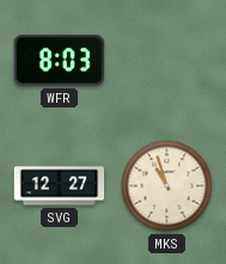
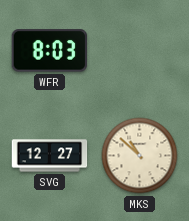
MKS: 10:57 -> 10:52 (140, 156)
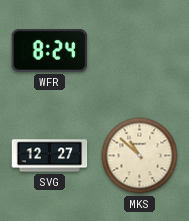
WFR: 8:03 -> 8:24 (49, 51)
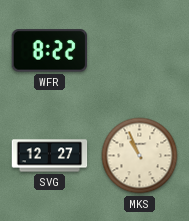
WFR: 8:24 -> 8:22 (49, 51)
MKS: 10:52 -> 10:56 (140, 156)
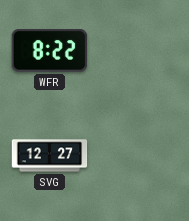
MKS: 10:56 -> none (140, 156)
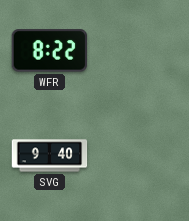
SVG: 12:27 -> 9:40 (50, 156)
